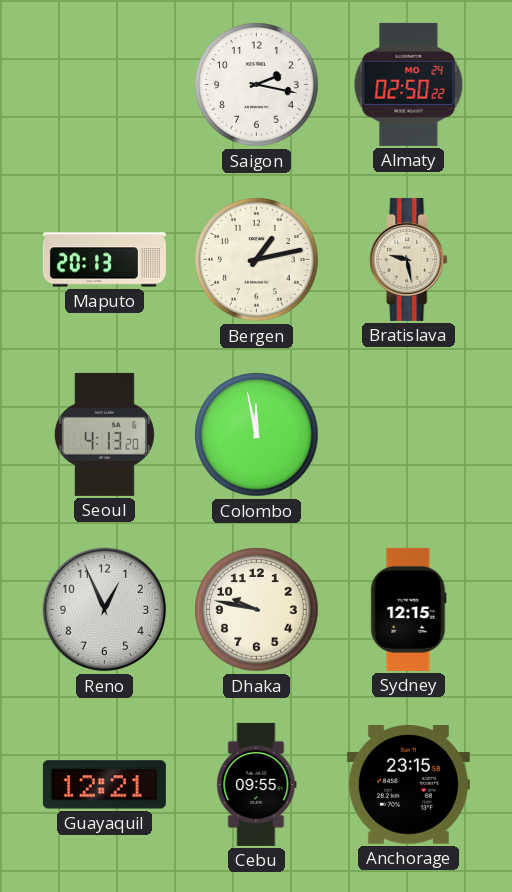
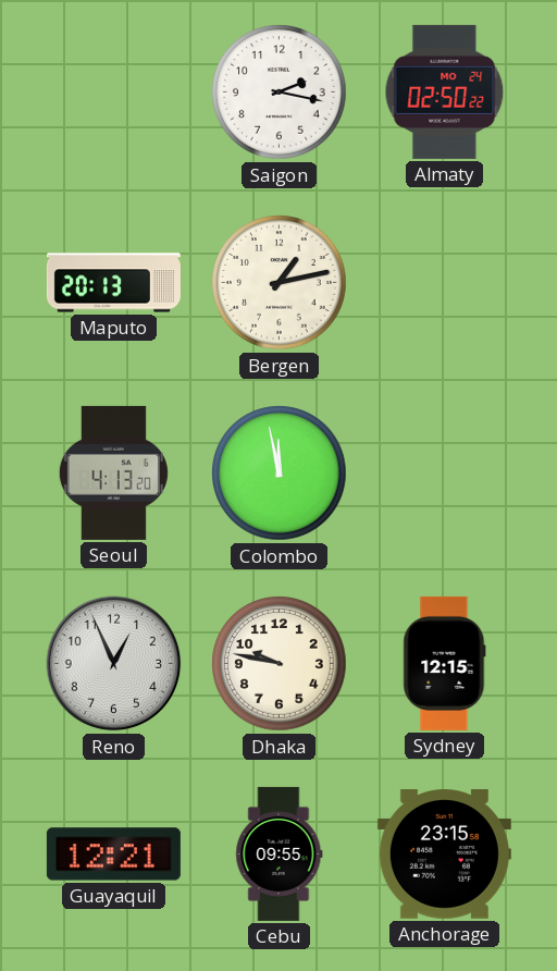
Bratislava: 9:28 -> none (409, 259)
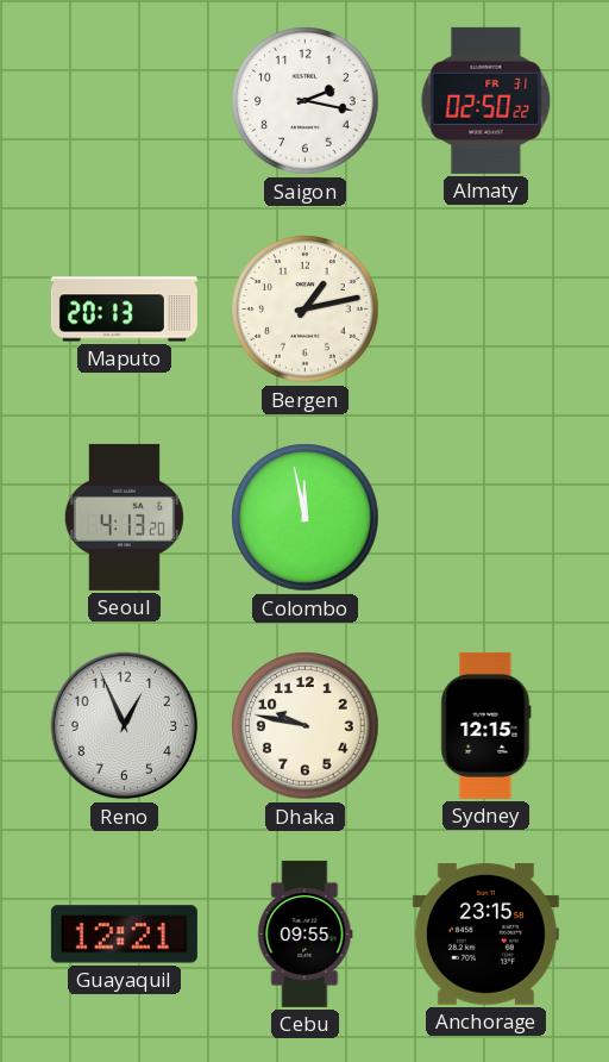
Almaty date: MO 24 -> FR 31 (486, 100)
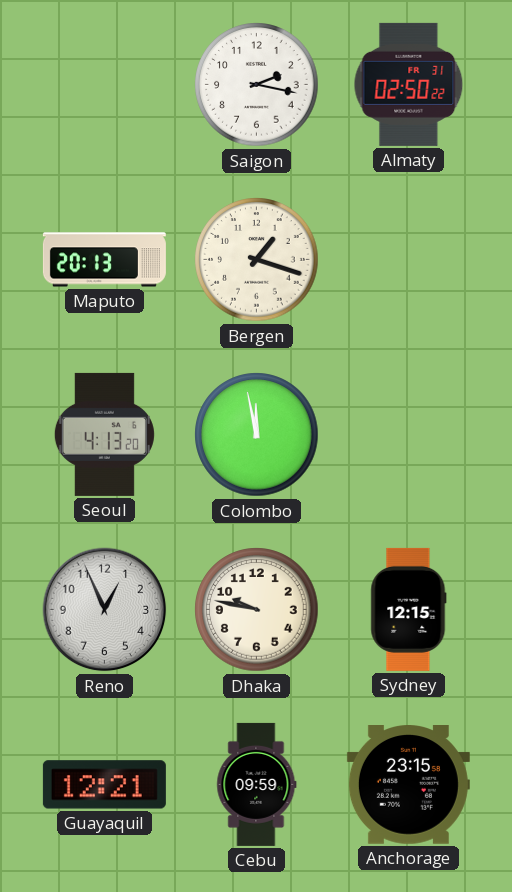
Bergen: 1:13 -> 1:18 (257, 260)
Cebu: 09:55 -> 09:59 (257, 784)
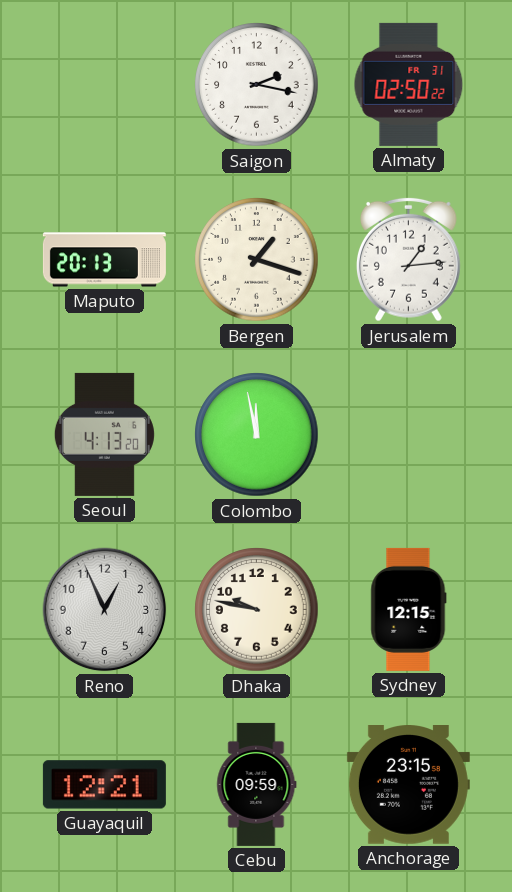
Jerusalem: none -> 1:14 (408, 259)
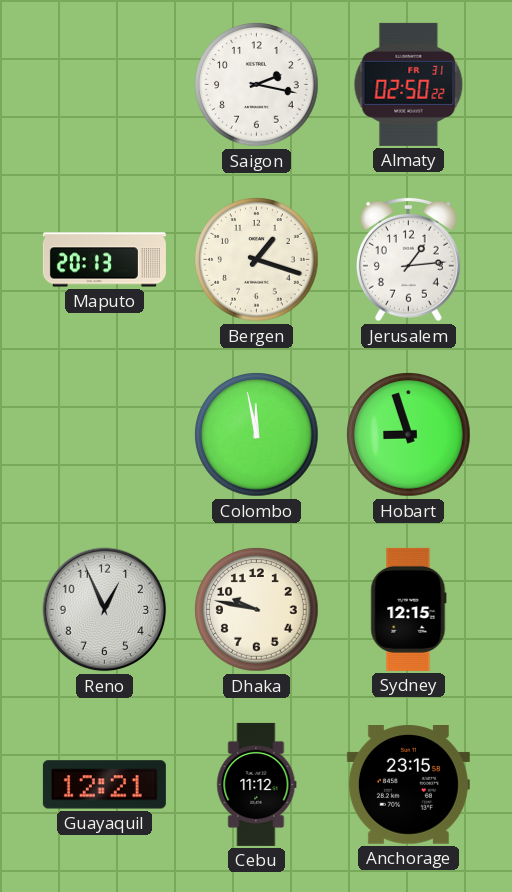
Seoul: 4:13 -> none (104, 434)
Hobart: none -> 8:57 (409, 435)
Cebu: 09:59 -> 11:12 (257, 784)
